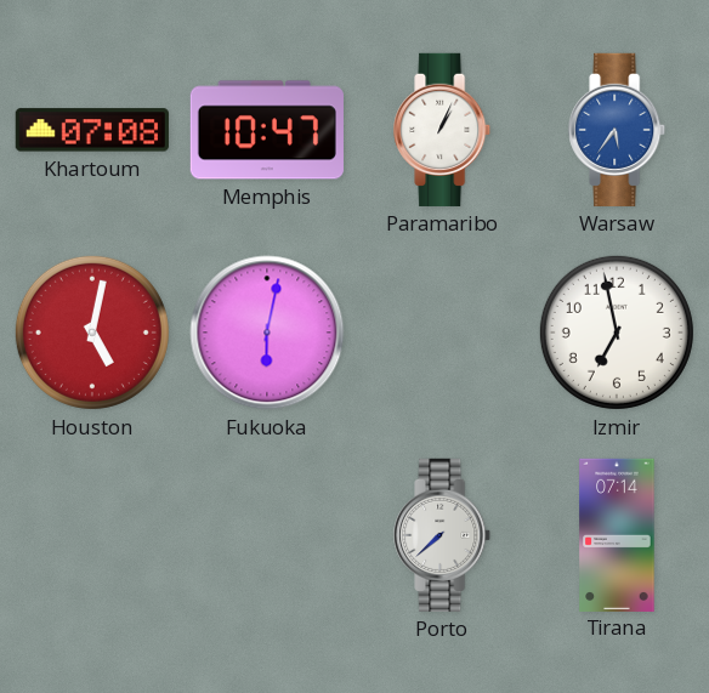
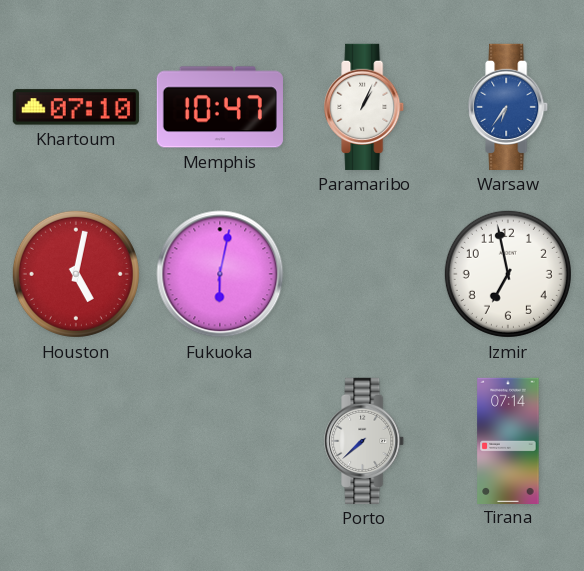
Khartoum: 07:08 -> 07:10 (76, 107)
Warsaw: 5:36 -> 6:36 (509, 107)
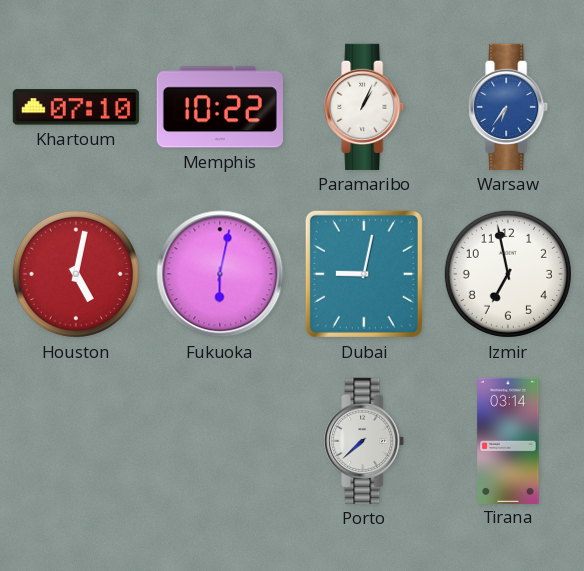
Memphis: 10:47 -> 10:22 (220, 107)
Dubai: none -> 9:02 (364, 274)
Tirana: 07:14 -> 03:14 (508, 440)
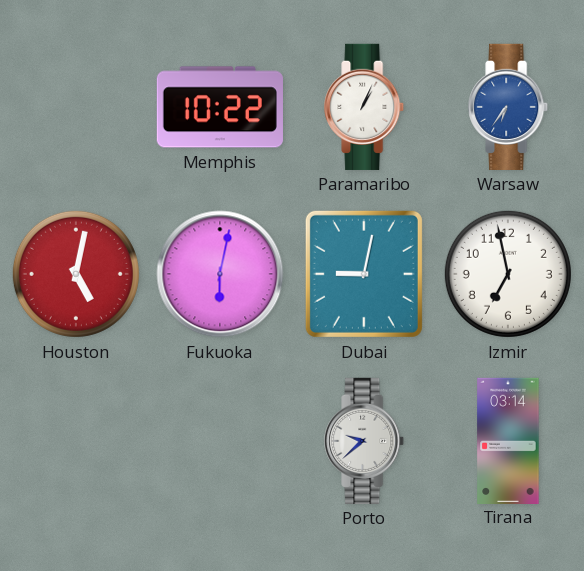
Khartoum: 07:10 -> none (76, 107)
Porto: 7:38 -> 9:38 (365, 441)
